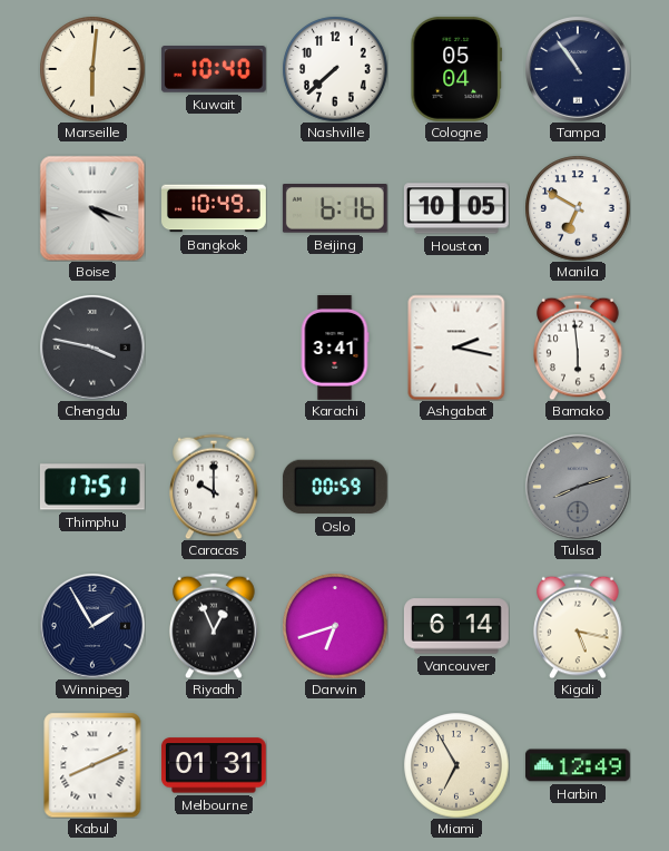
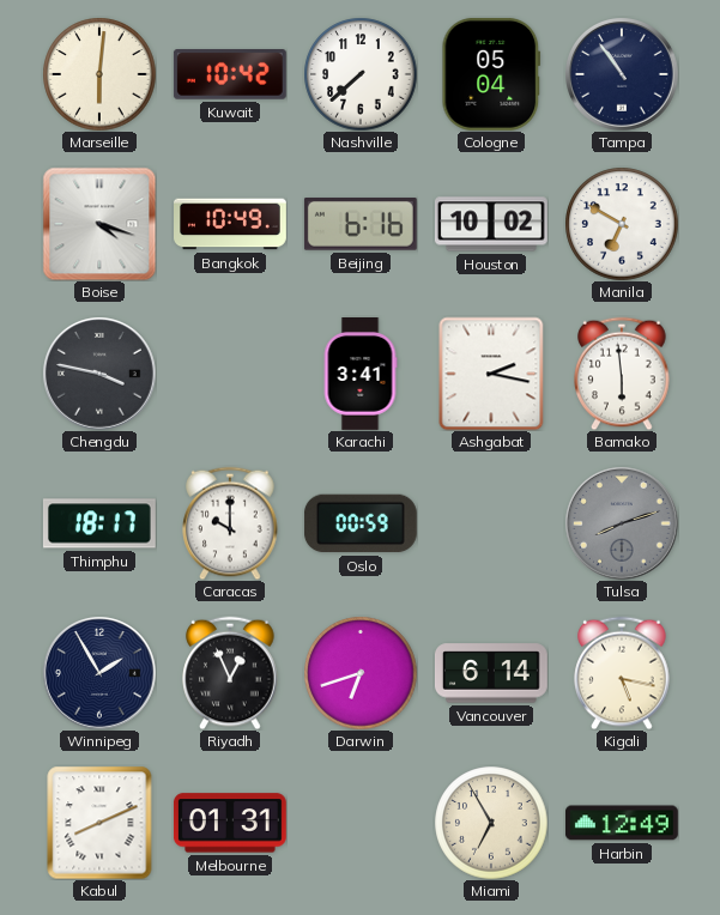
Kuwait: 10:40 -> 10:42 (230, 75)
Houston: 10:05 -> 10:02 (491, 224)
Thimphu: 17:51 -> 18:17 (99, 523)
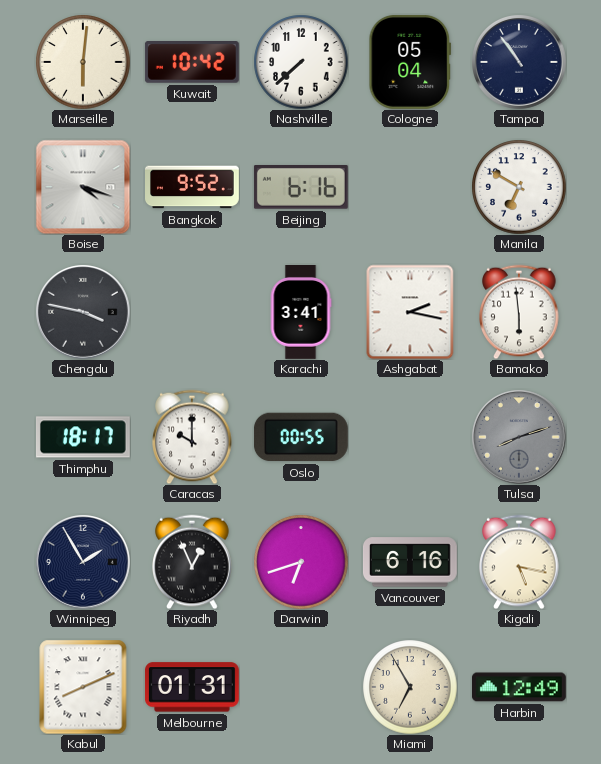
Bangkok: 10:49 -> 9:52 (193, 187)
Houston: 10:02 -> none (491, 224)
Oslo: 00:59 -> 00:55 (301, 437)
Vancouver: 6:14 -> 6:16 (410, 562)
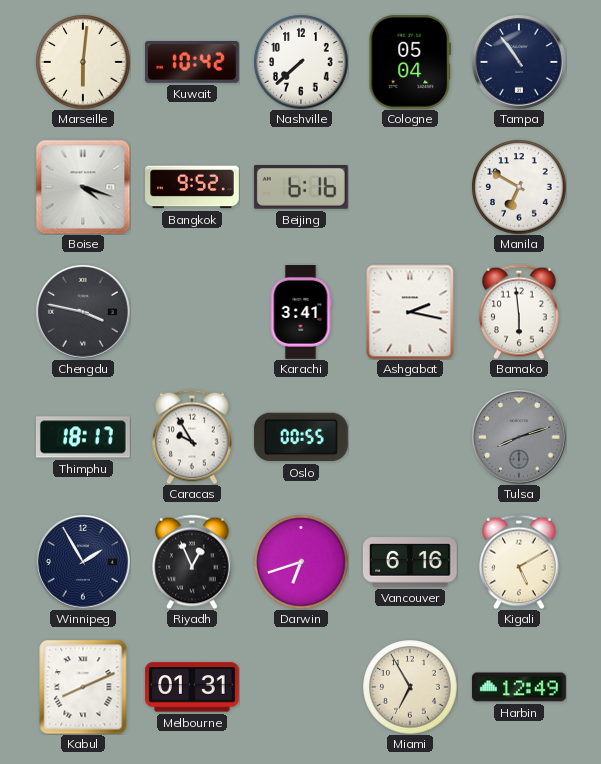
Caracas: 10:00 -> 9:55 (192, 437)
Kigali: 5:17 -> 5:10 (519, 562)
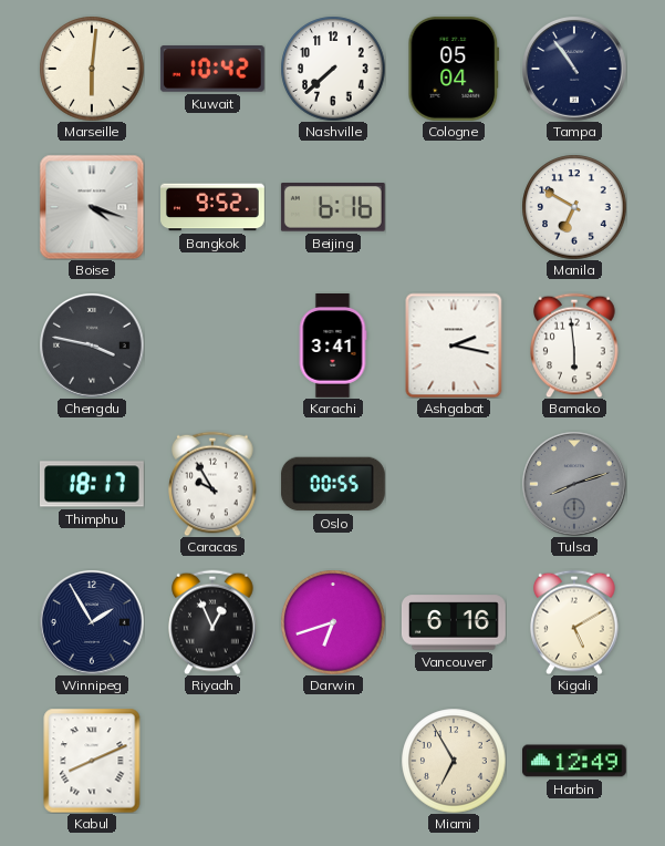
Melbourne: 01:31 -> none (192, 687)
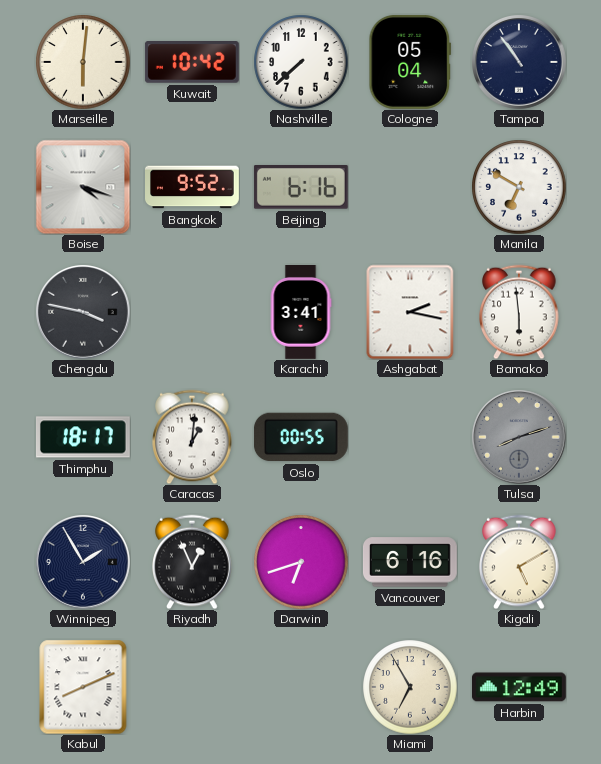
Caracas: 9:55 -> 1:01 (192, 437)
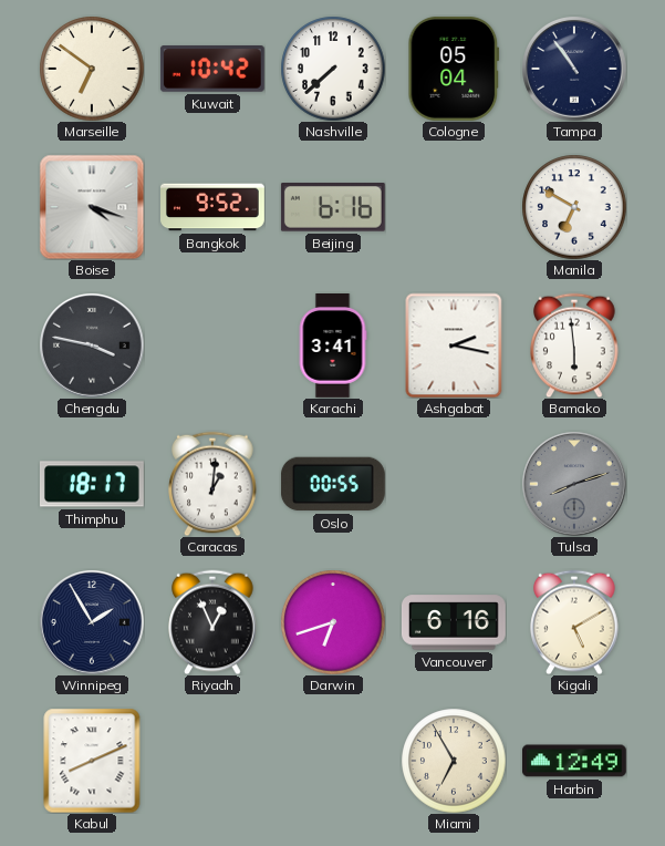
Marseille: 6:01 -> 6:51 (92, 69)
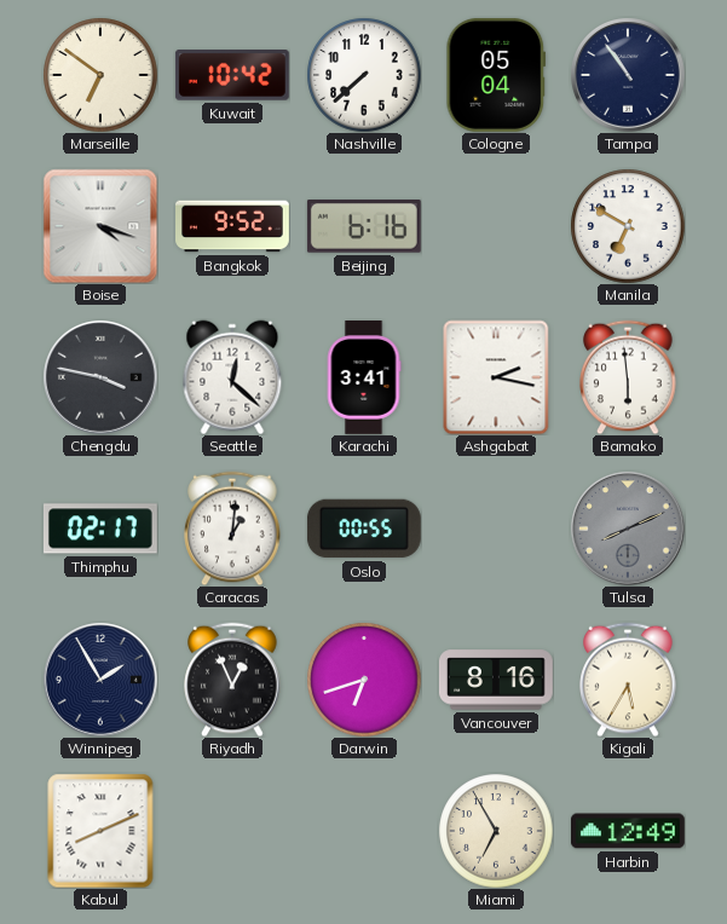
Seattle: none -> 12:22 (232, 377)
Thimphu: 18:17 -> 02:17 (100, 529)
Tulsa: 8:12 -> 8:11 (628, 529)
Vancouver: 6:16 -> 8:16 (496, 680)
Kigali: 5:10 -> 5:35 (628, 680)
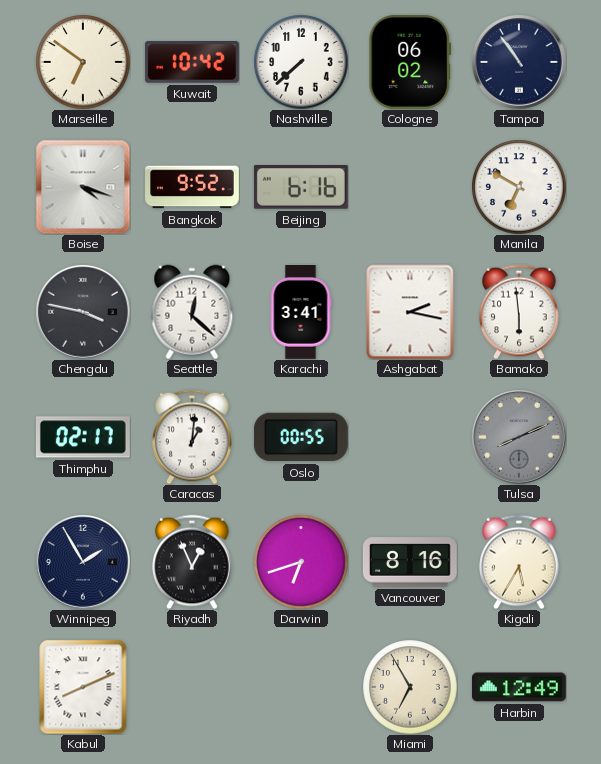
Cologne: 05:04 -> 06:02 (410, 62)
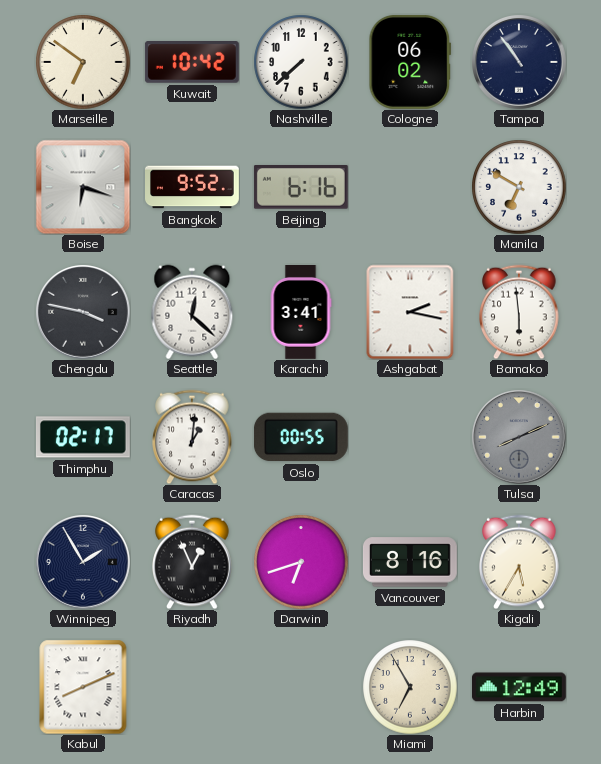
Boise: 4:18 -> 6:18 (83, 187)
